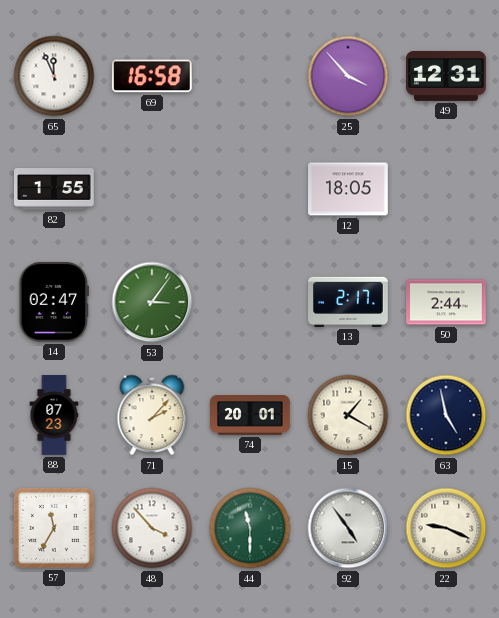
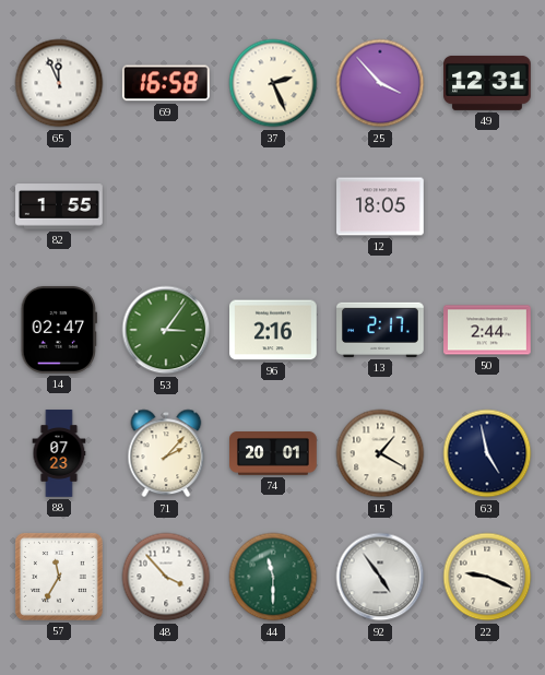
37: none -> 2:26 (273, 83)
96: none -> 2:16 (274, 330)
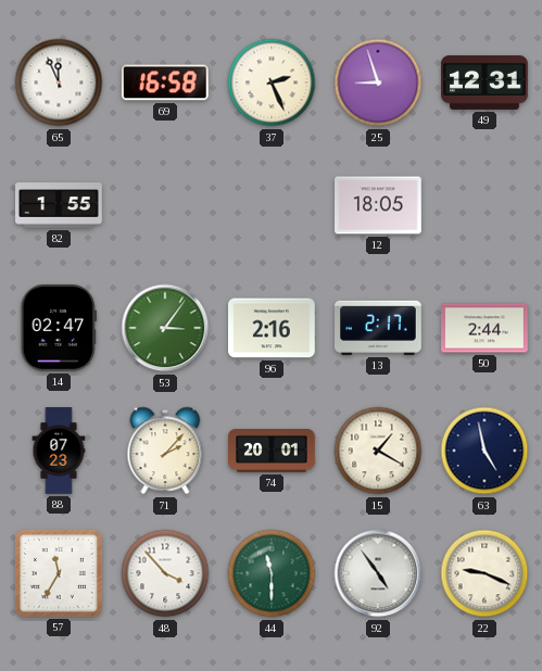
25: 3:53 -> 8:57 (378, 83)
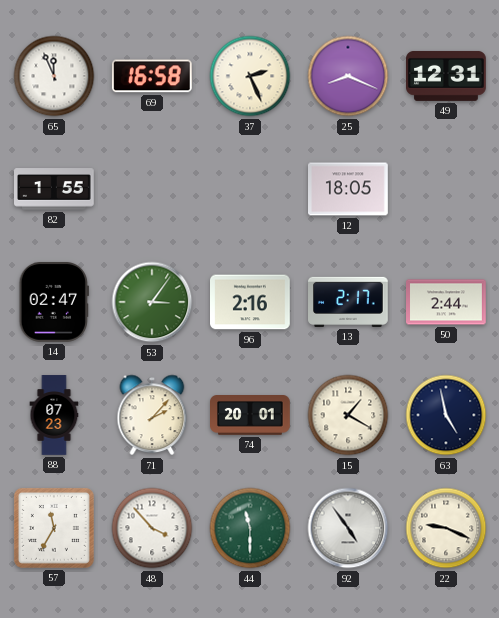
25: 8:57 -> 8:19 (348, 76)
